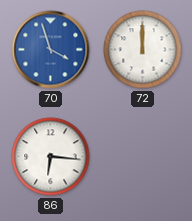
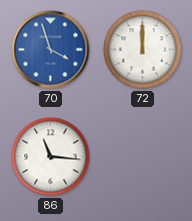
86: 6:16 -> 11:16 (51, 157)
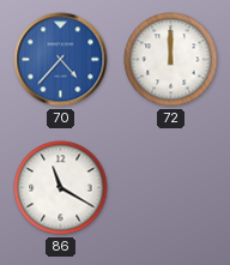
70: 3:57 -> 4:37 (61, 60)
86: 11:16 -> 11:20 (61, 188)
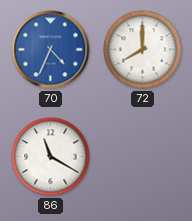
70: 4:37 -> 4:34 (51, 50)
72: 12:00 -> 8:00 (143, 50)
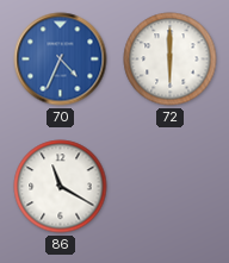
72: 8:00 -> 6:00 (171, 60)
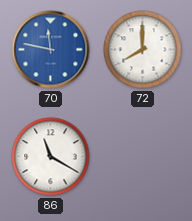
70: 4:34 -> 11:47 (51, 50)
72: 6:00 -> 8:00 (143, 50)
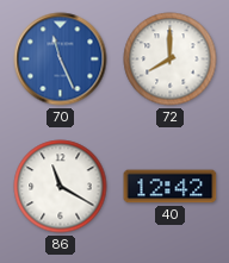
70: 11:47 -> 11:26 (61, 60)
40: none -> 12:42 (171, 187)
